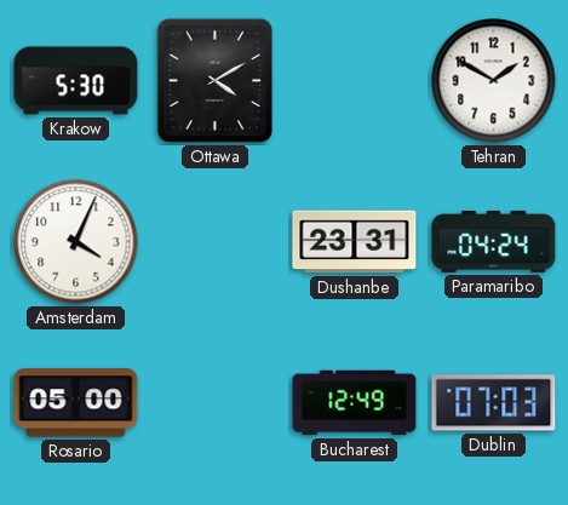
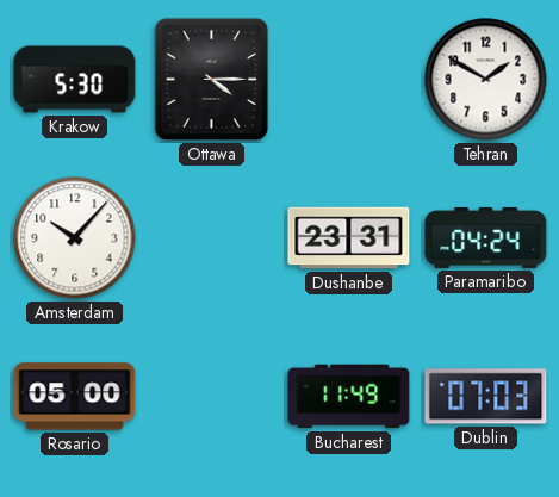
Ottawa: 4:10 -> 4:15 (212, 80)
Amsterdam: 4:04 -> 10:07 (75, 238)
Bucharest: 12:49 -> 11:49 (349, 397)
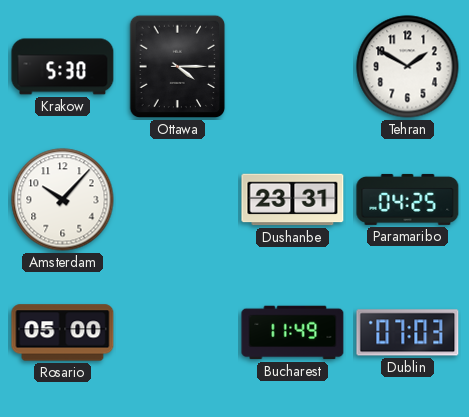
Paramaribo: 04:24 -> 04:25 (408, 199)
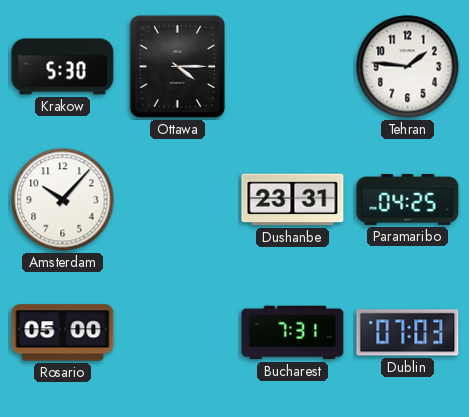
Tehran: 1:50 -> 1:46 (408, 67)
Bucharest: 11:49 -> 7:31 (293, 333)
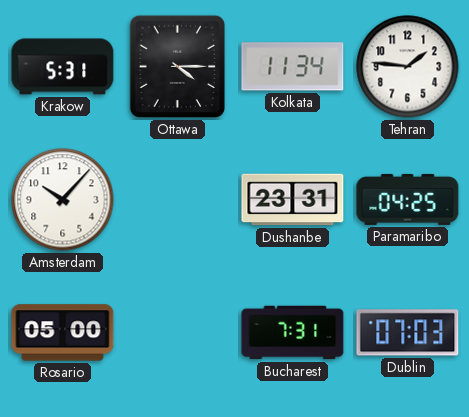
Krakow: 5:30 -> 5:31 (63, 67)
Kolkata: none -> 11:34 (293, 67)
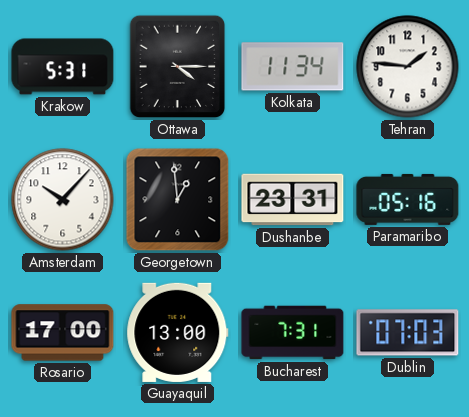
Georgetown: none -> 12:59 (178, 200)
Paramaribo: 04:25 -> 05:16 (408, 199)
Rosario: 05:00 -> 17:00 (63, 333)
Guayaquil: none -> 13:00 (178, 332)
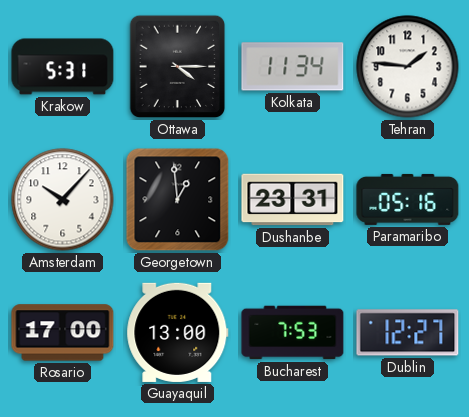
Bucharest: 7:31 -> 7:53 (293, 333)
Dublin: 07:03 -> 12:27 (408, 333)
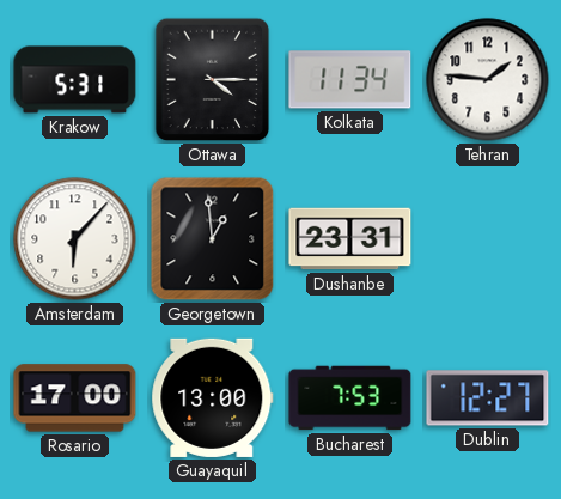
Amsterdam: 10:07 -> 6:07 (75, 239)
Paramaribo: 05:16 -> none (408, 199)
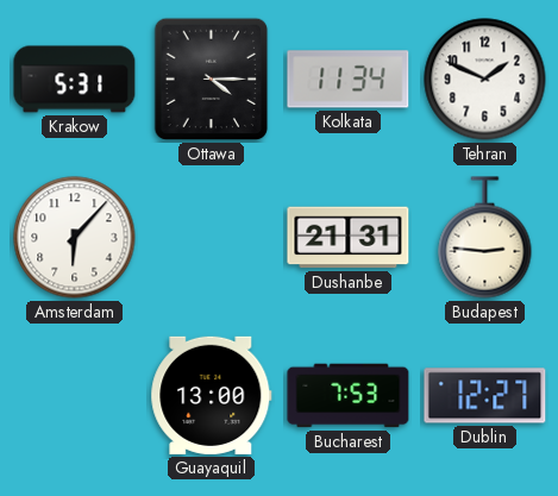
Tehran: 1:46 -> 1:49 (485, 80)
Georgetown: 12:59 -> none (213, 239)
Dushanbe: 23:31 -> 21:31 (349, 238)
Budapest: none -> 2:46 (485, 238)
Rosario: 17:00 -> none (75, 398)
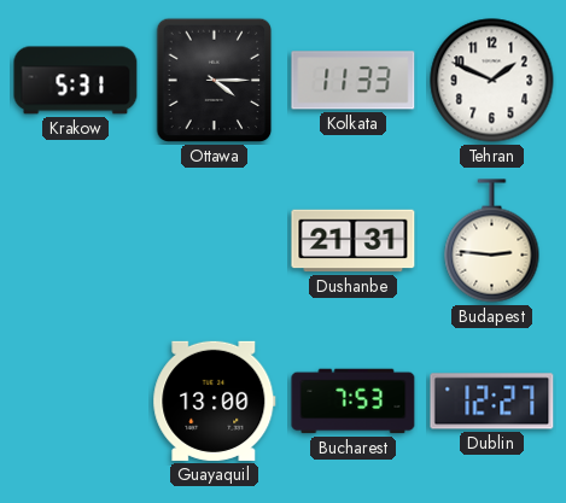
Kolkata: 11:34 -> 11:33 (354, 81)
Amsterdam: 6:07 -> none (75, 238)
